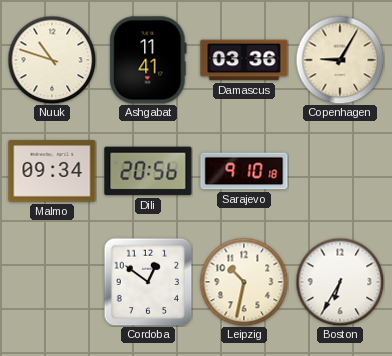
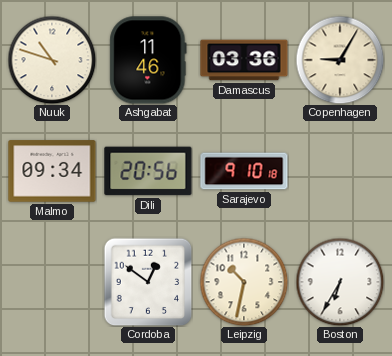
Ashgabat: 11:41 -> 11:46 (148, 60)
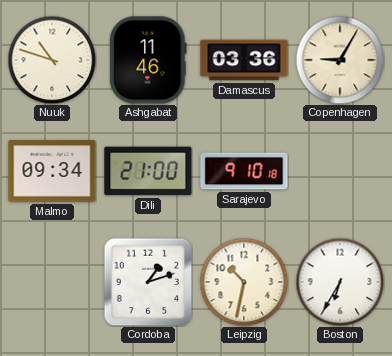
Dili: 20:56 -> 21:00 (148, 171)
Cordoba: 12:51 -> 1:12 (148, 282)
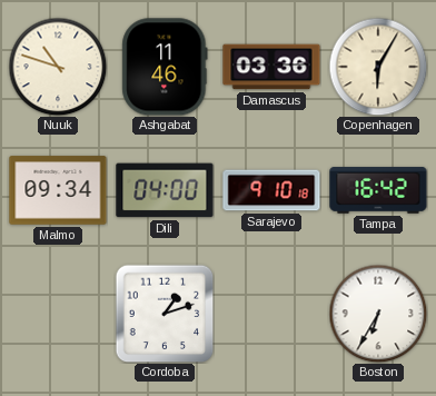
Copenhagen: 9:05 -> 6:05 (378, 67)
Dili: 21:00 -> 04:00 (165, 190)
Tampa: none -> 16:42 (378, 190)
Leipzig: 10:32 -> none (244, 282)
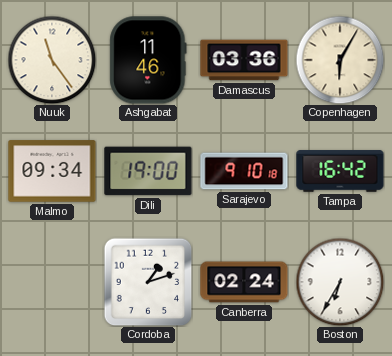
Nuuk: 10:48 -> 11:24 (52, 60)
Dili: 04:00 -> 19:00 (148, 171)
Canberra: none -> 02:24 (244, 282)
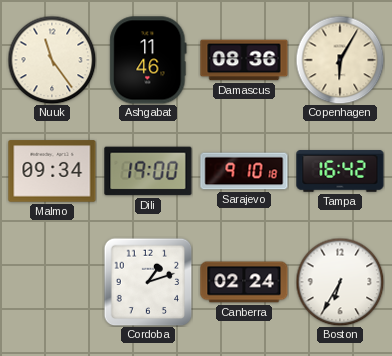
Damascus: 03:36 -> 08:36 (244, 60)
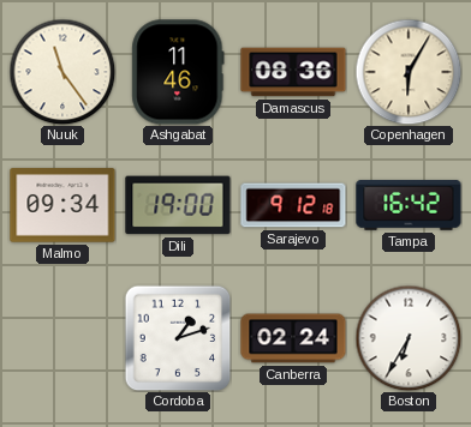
Sarajevo: 9:10 -> 9:12 (293, 205)
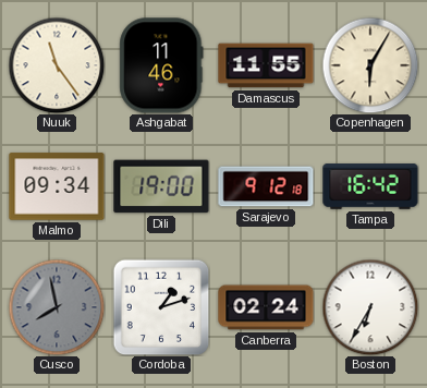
Damascus: 08:36 -> 11:55 (266, 65)
Cusco: none -> 7:58 (57, 307)
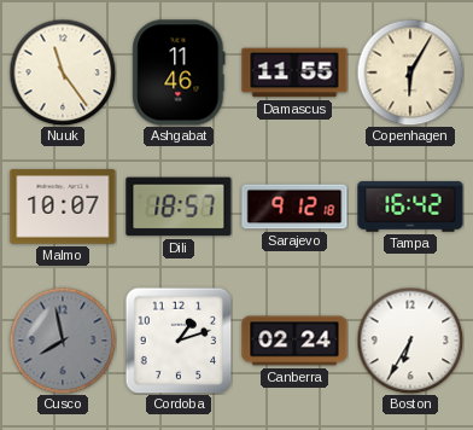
Malmo: 09:34 -> 10:07 (63, 207)
Dili: 19:00 -> 18:57 (179, 207)
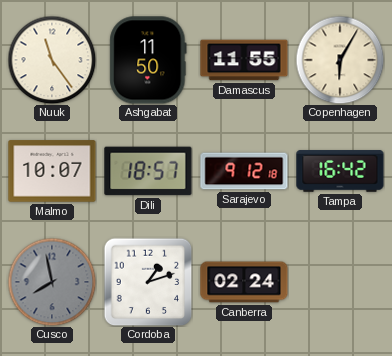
Ashgabat: 11:46 -> 11:50 (148, 60)
Boston: 6:35 -> none (410, 341)
